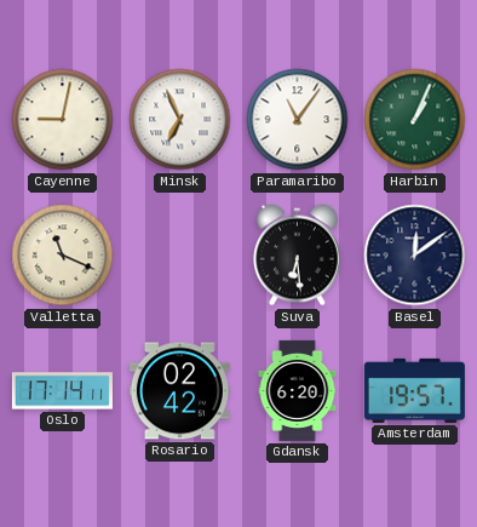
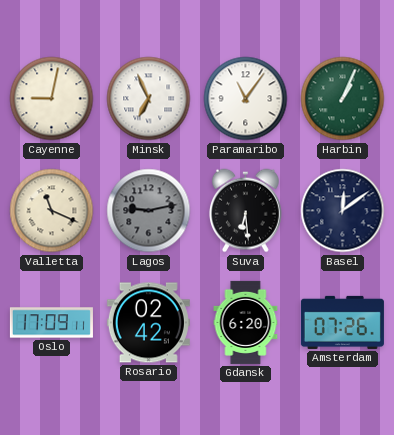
Lagos: none -> 9:13 (149, 211)
Oslo: 17:14 -> 17:09 (51, 323)
Amsterdam: 19:57 -> 07:26 (342, 322)
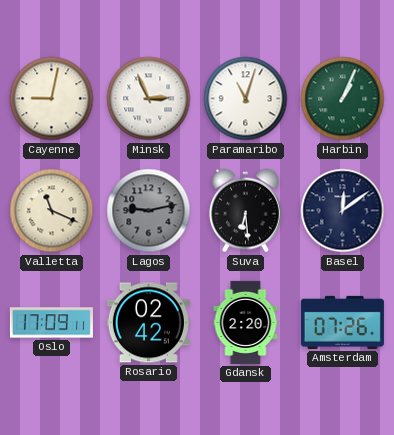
Minsk: 6:56 -> 2:56 (149, 99)
Paramaribo: 11:06 -> 11:03 (246, 99)
Gdansk: 6:20 -> 2:20 (246, 322)
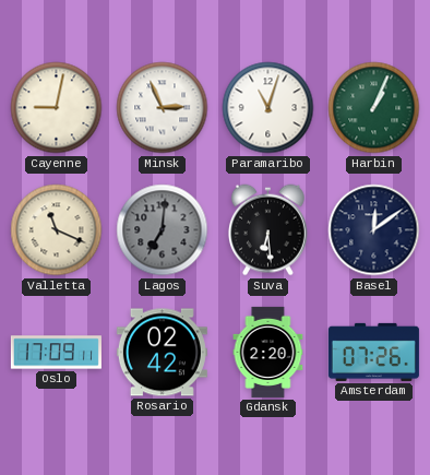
Lagos: 9:13 -> 7:01 (163, 230)
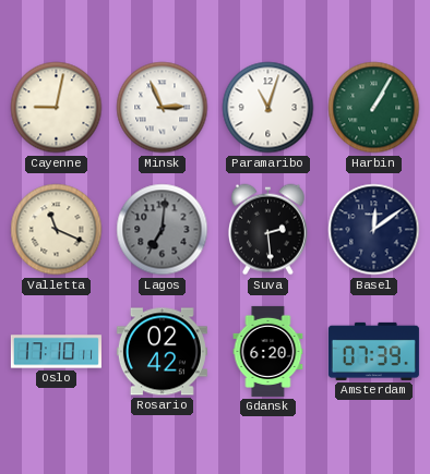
Harbin: 1:04 -> 1:05 (374, 108)
Suva: 6:29 -> 2:29 (268, 230)
Oslo: 17:09 -> 17:10 (56, 352)
Gdansk: 2:20 -> 6:20 (268, 351)
Amsterdam: 07:26 -> 07:39 (373, 351)
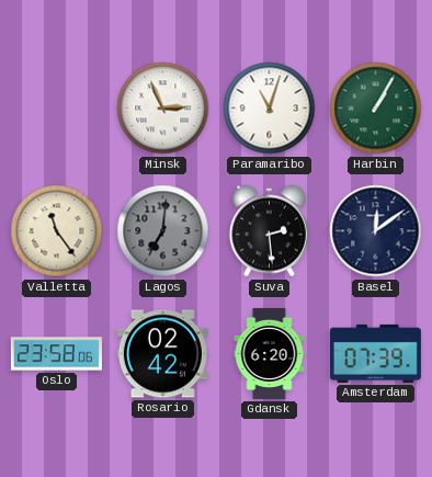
Cayenne: 9:02 -> none (57, 108)
Valletta: 11:19 -> 11:24 (57, 231)
Oslo: 17:10 -> 23:58 (56, 354)
